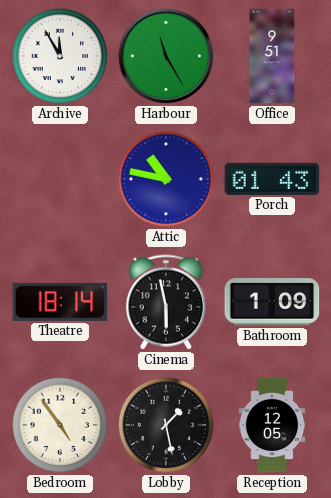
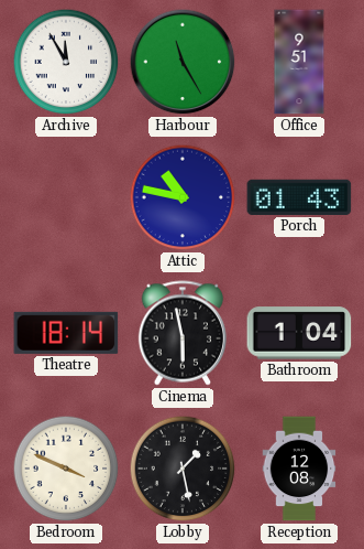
Bathroom: 1:09 -> 1:04 (299, 333)
Bedroom: 4:54 -> 3:49 (66, 469)
Reception: 12:05 -> 12:08 (299, 469)
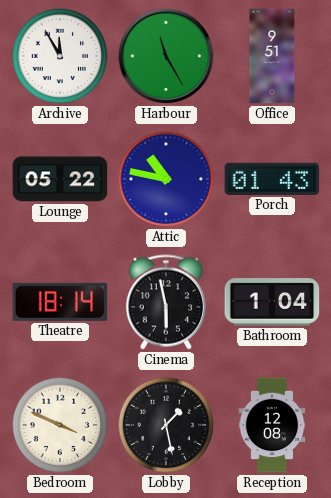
Lounge: none -> 05:22 (60, 179)
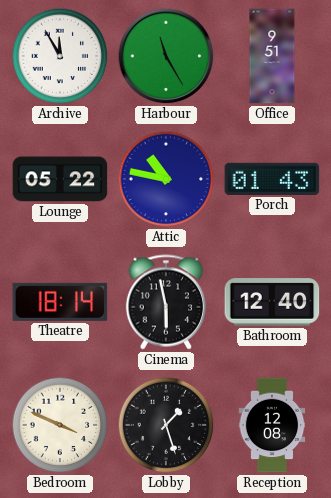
Bathroom: 1:04 -> 12:40 (272, 302)
Lobby: 1:28 -> 1:27 (166, 425)
